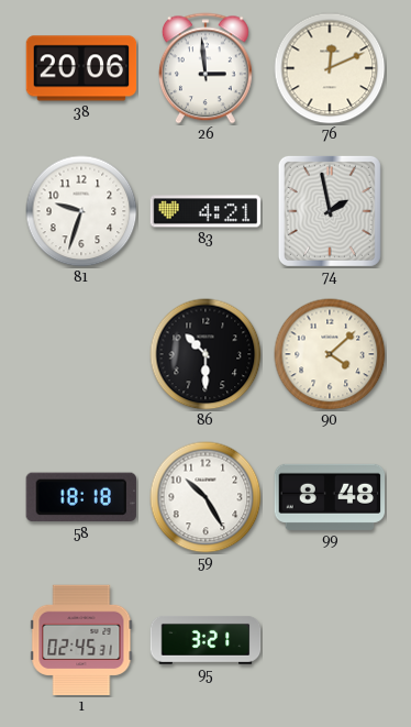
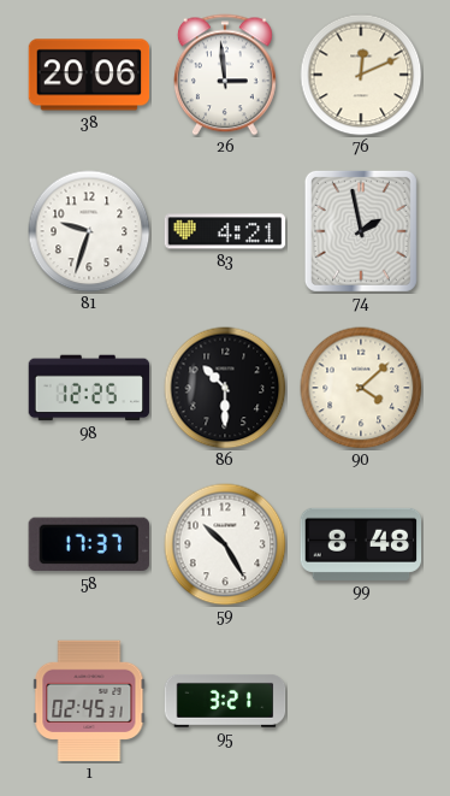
98: none -> 12:25 (89, 388)
58: 18:18 -> 17:37 (89, 544)
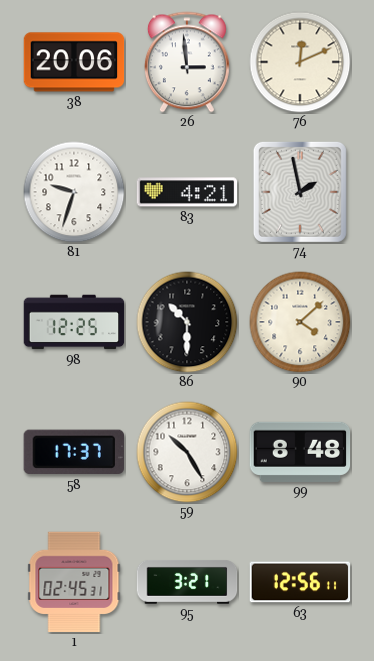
63: none -> 12:56 (300, 582)
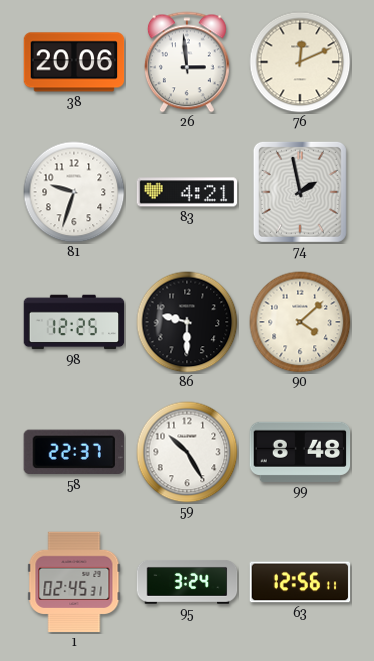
86: 10:30 -> 9:30 (187, 322)
58: 17:37 -> 22:37 (74, 452)
95: 3:21 -> 3:24 (187, 582)
